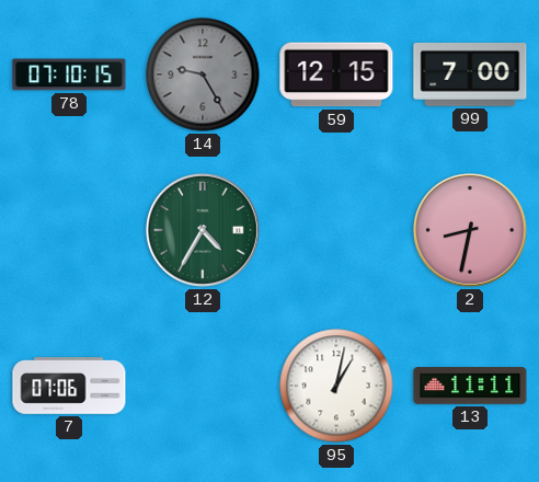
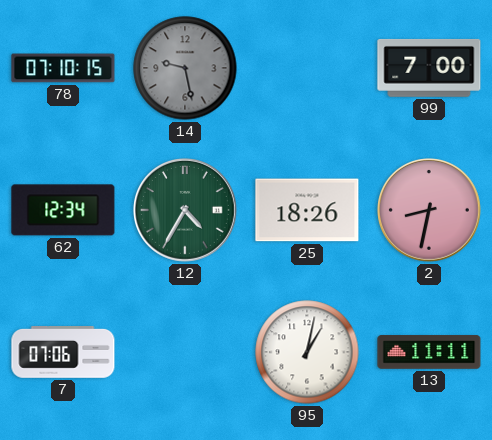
14: 9:25 -> 9:28 (185, 68)
59: 12:15 -> none (336, 74)
62: none -> 12:34 (63, 210)
25: none -> 18:26 (307, 210)
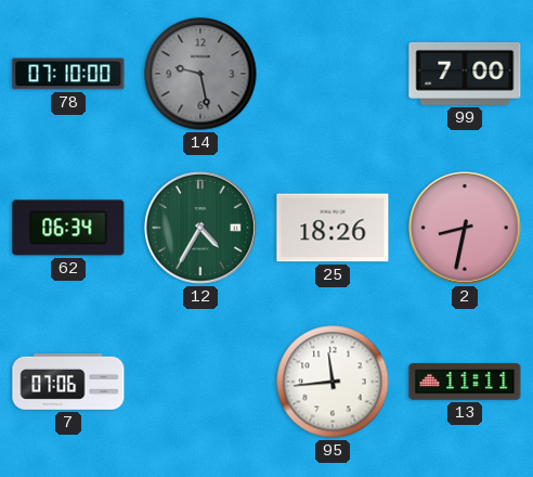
78: 07:10:15 -> 07:10:00 (68, 74)
62: 12:34 -> 06:34 (68, 228)
95: 1:02 -> 11:44 (333, 382)
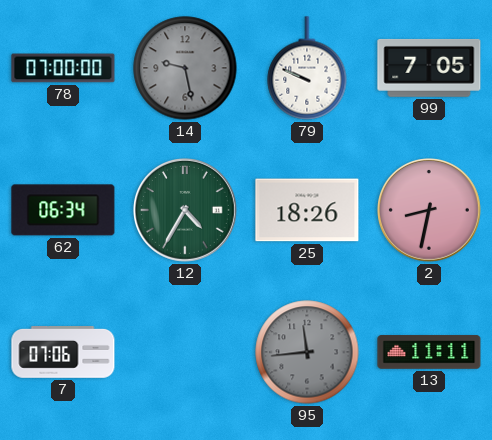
78: 07:10 -> 07:00 (63, 68)
79: none -> 9:49 (307, 68)
99: 7:00 -> 7:05 (429, 68)
95 dial: white -> grey (307, 352)
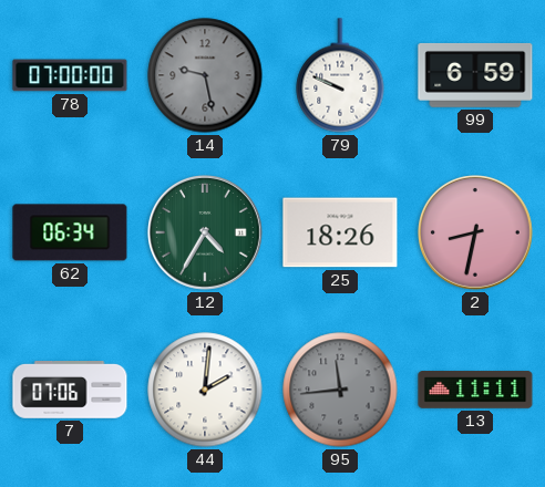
99: 7:05 -> 6:59 (475, 75)
44: none -> 2:01 (205, 390)
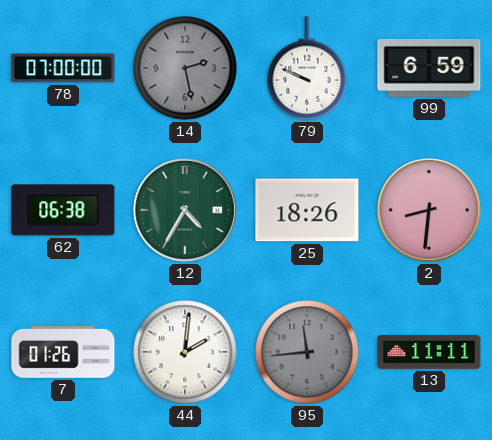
14: 9:28 -> 2:28 (185, 68)
62: 06:34 -> 06:38 (63, 210)
2: 8:32 -> 8:31 (430, 211)
7: 07:06 -> 01:26 (63, 353)
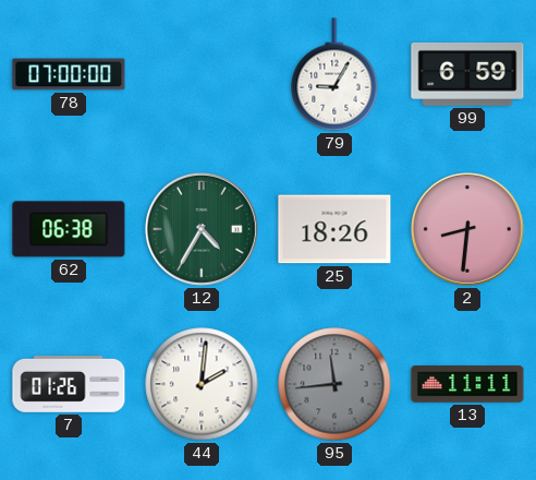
14: 2:28 -> none (185, 68)
79: 9:49 -> 9:05 (334, 74)
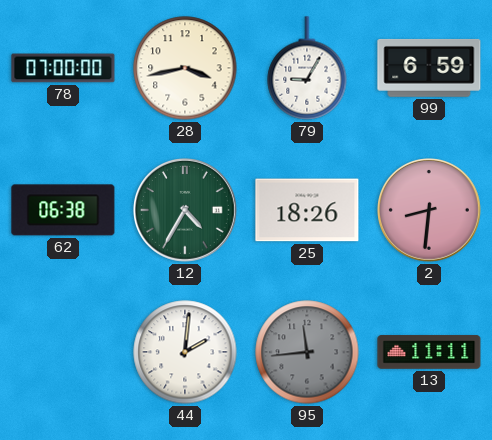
28: none -> 3:43 (185, 68)
7: 01:26 -> none (69, 385)
